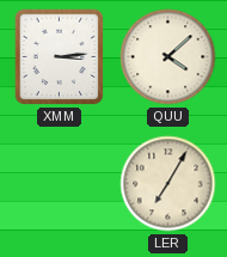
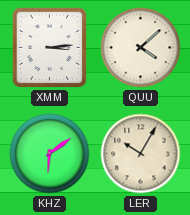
KHZ: none -> 6:09 (50, 154)
LER: 7:05 -> 10:05 (141, 154)
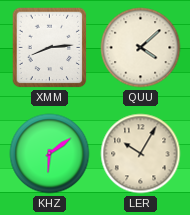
XMM: 3:14 -> 8:14 (50, 48)
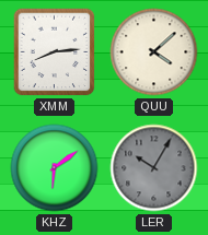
LER dial: cream -> grey (154, 168)
